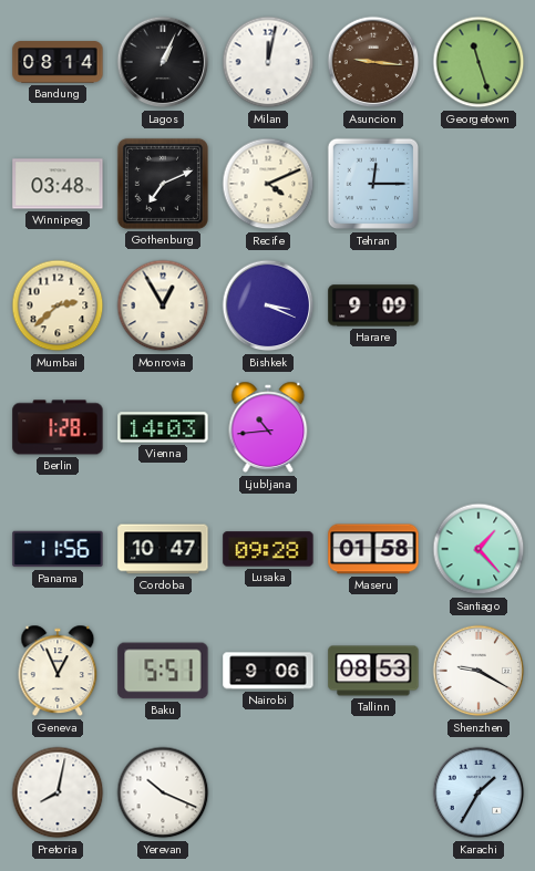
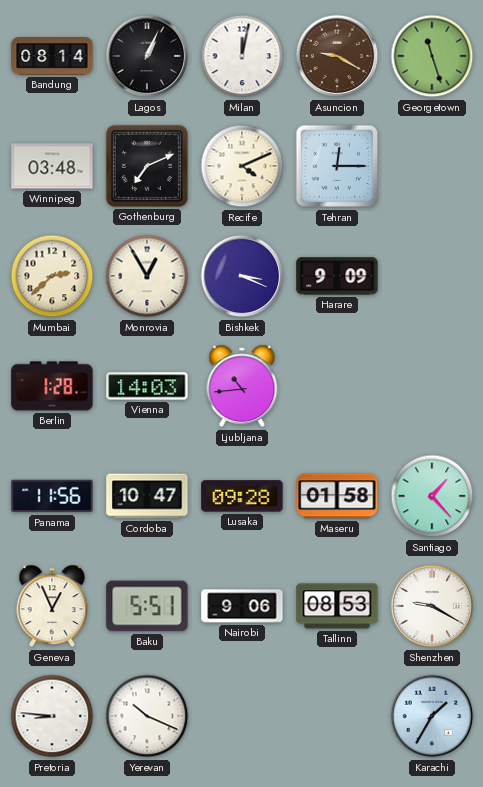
Asuncion: 9:16 -> 9:20 (337, 56)
Pretoria: 8:02 -> 8:46 (52, 716)
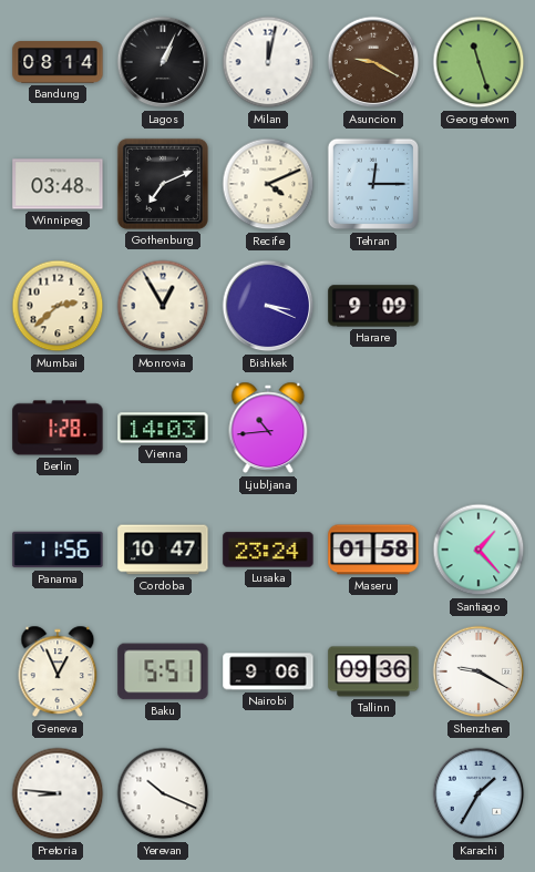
Lusaka: 09:28 -> 23:24 (268, 550)
Tallinn: 08:53 -> 09:36 (373, 671)
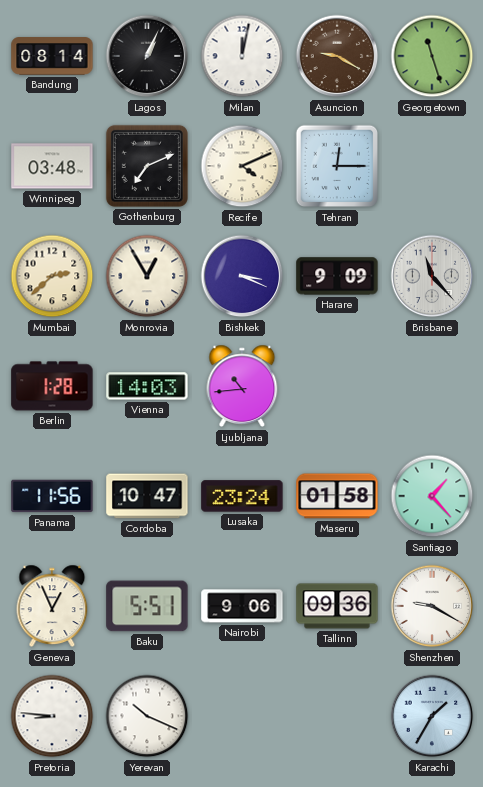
Brisbane: none -> 11:23 (432, 276)
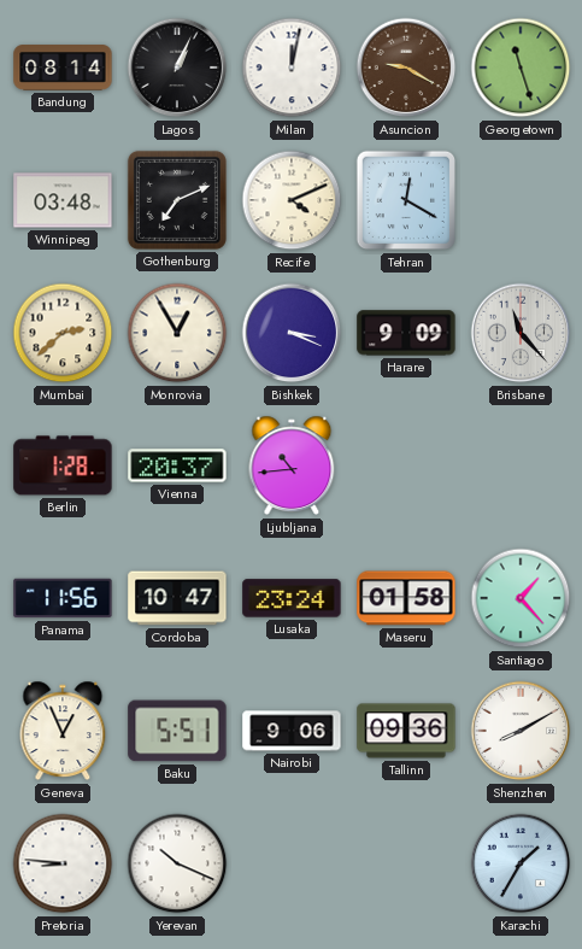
Tehran: 12:15 -> 12:20 (406, 200)
Vienna: 14:03 -> 20:37 (177, 465)
Shenzhen: 9:20 -> 8:10 (521, 731)
